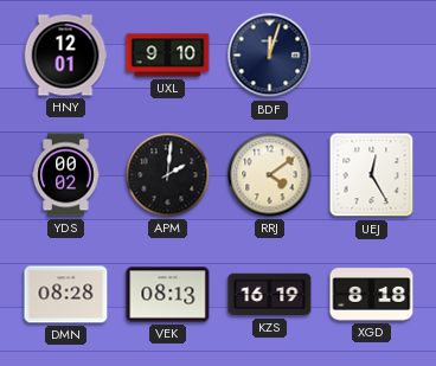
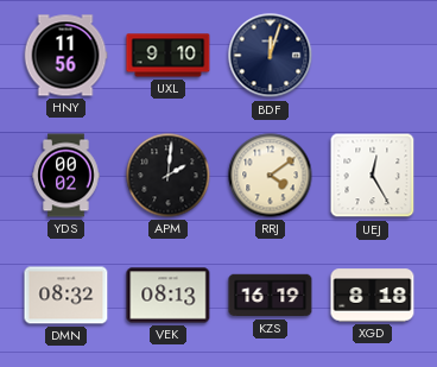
HNY: 12:01 -> 11:56 (65, 56)
DMN: 08:28 -> 08:32 (66, 296)
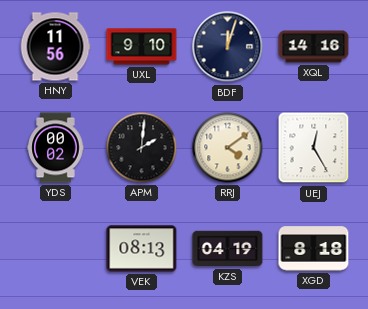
XQL: none -> 14:16 (314, 47)
DMN: 08:32 -> none (66, 296)
KZS: 16:19 -> 04:19 (228, 249)
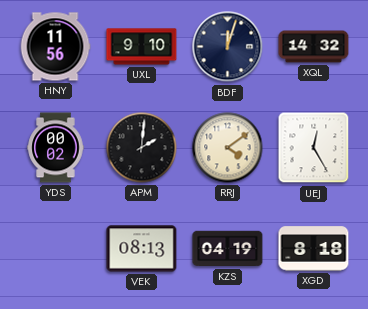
XQL: 14:16 -> 14:32 (314, 47)
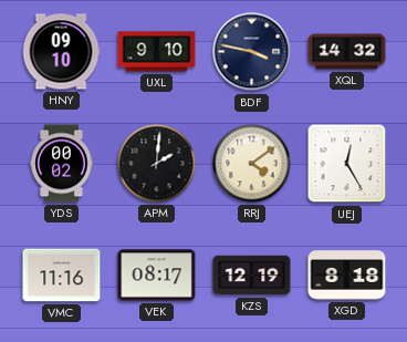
HNY: 11:56 -> 09:10 (61, 52)
BDF: 12:03 -> 3:47 (252, 52)
VMC: none -> 11:16 (62, 276)
VEK: 08:13 -> 08:17 (157, 276)
KZS: 04:19 -> 12:19 (252, 276)
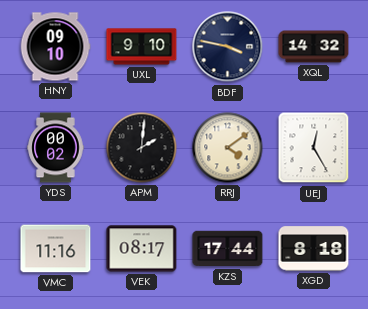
KZS: 12:19 -> 17:44 (228, 249)
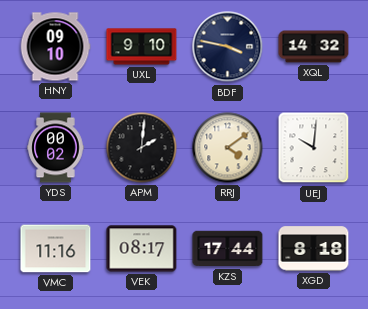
UEJ: 12:25 -> 10:01 (314, 148)
